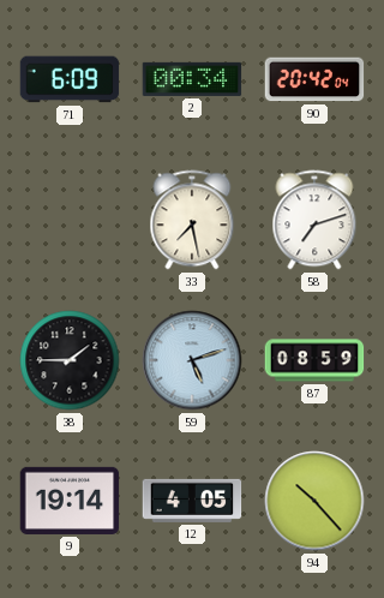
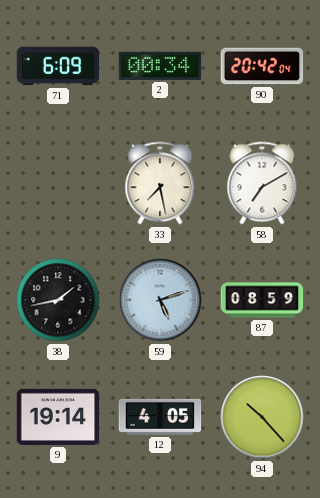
58: 7:12 -> 7:10 (262, 183)
38: 1:45 -> 1:43 (58, 300)
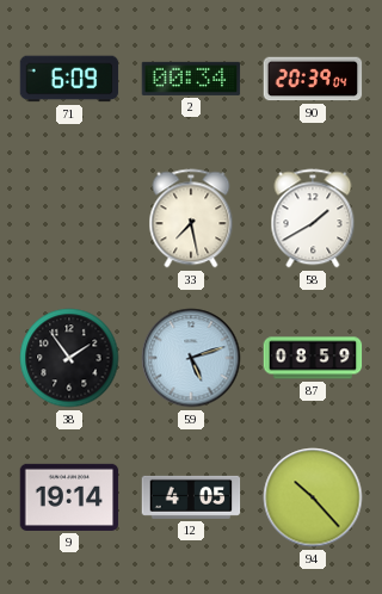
90: 20:42 -> 20:39 (313, 79)
58: 7:10 -> 1:40 (313, 218)
38: 1:43 -> 1:54 (69, 358)
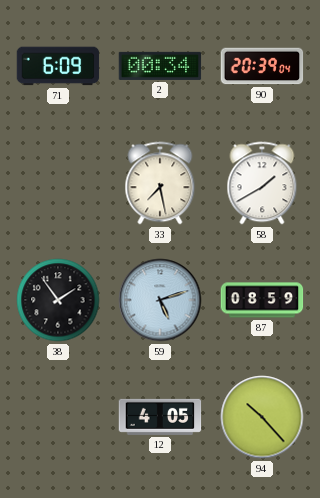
9: 19:14 -> none (69, 497)
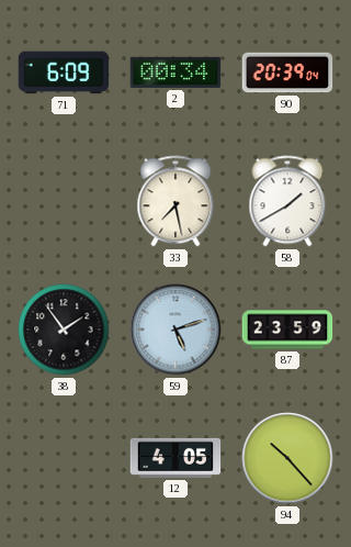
87: 08:59 -> 23:59 (287, 330)
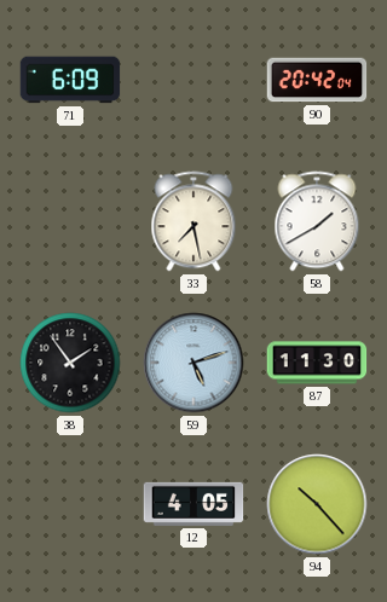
2: 00:34 -> none (175, 72)
90: 20:39 -> 20:42 (317, 80)
87: 23:59 -> 11:30 (317, 363)
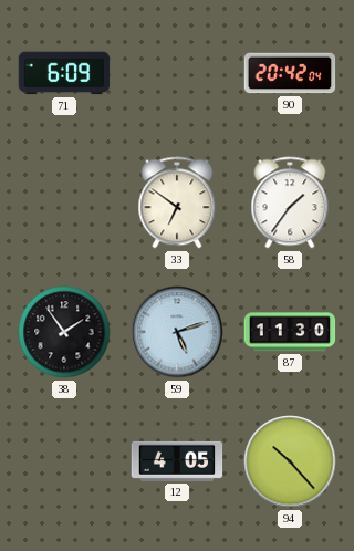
33: 7:28 -> 6:51 (177, 202)
58: 1:40 -> 1:36 (290, 202)
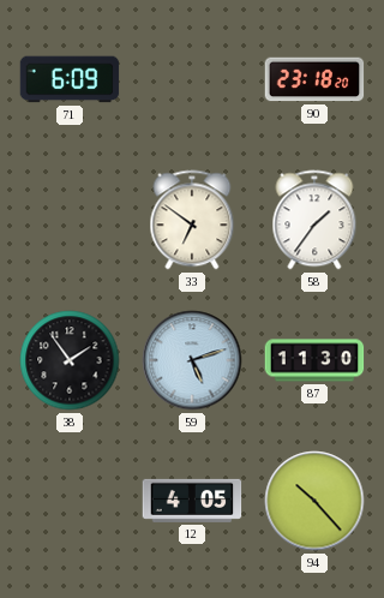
90: 20:42 -> 23:18 (314, 79)
